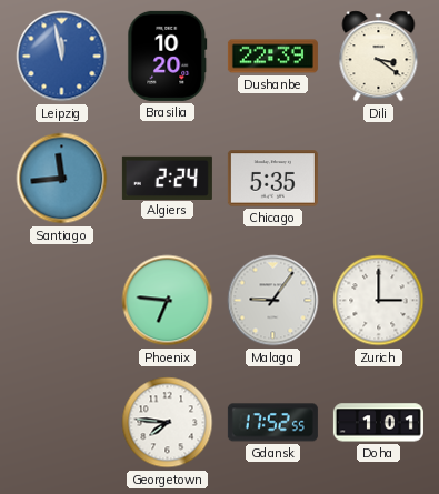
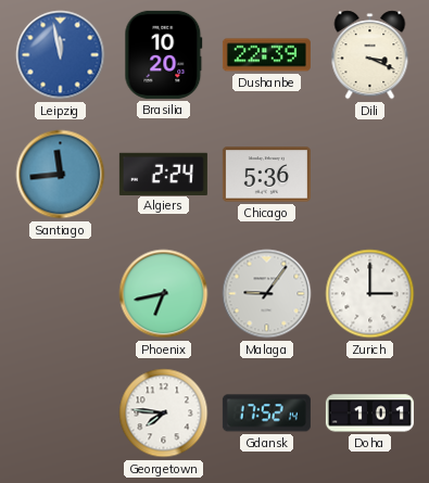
Dili: 3:21 -> 3:19 (370, 55)
Chicago: 5:35 -> 5:36 (266, 175)
Phoenix: 6:46 -> 6:43 (164, 294)
Gdansk: 17:52:55 -> 17:52:14 (266, 414)
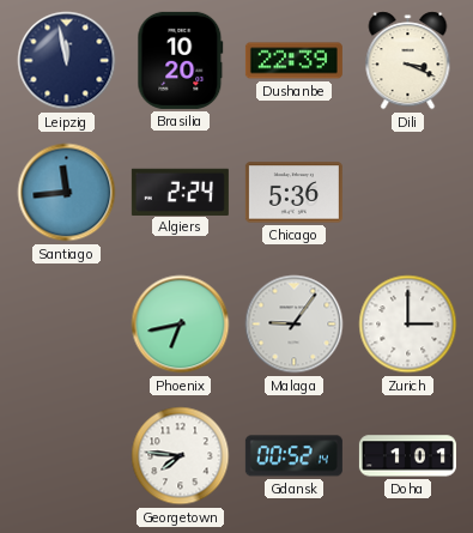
Leipzig dial: blue -> navy (67, 61)
Gdansk: 17:52 -> 00:52 (293, 456)
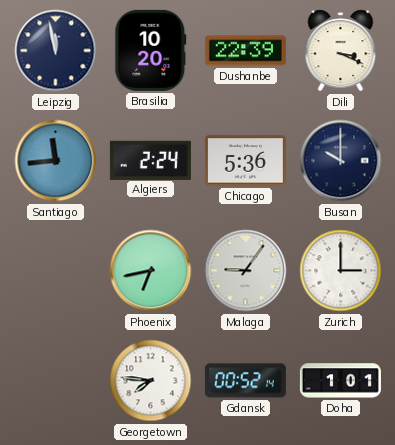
Busan: none -> 10:00 (341, 161)
